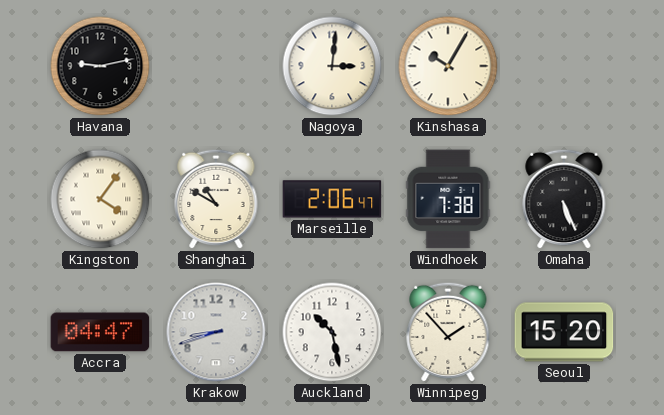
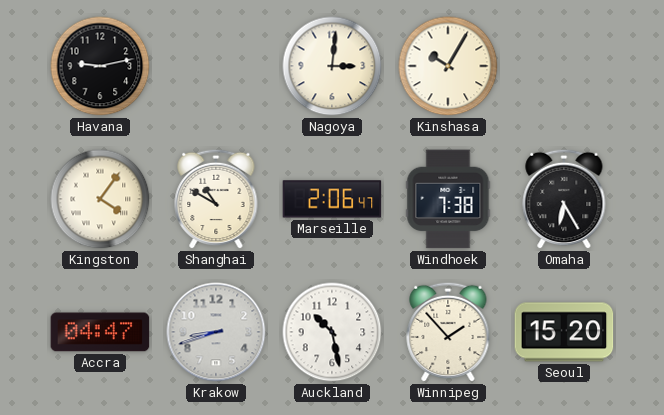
Omaha: 5:26 -> 6:25 (564, 199)
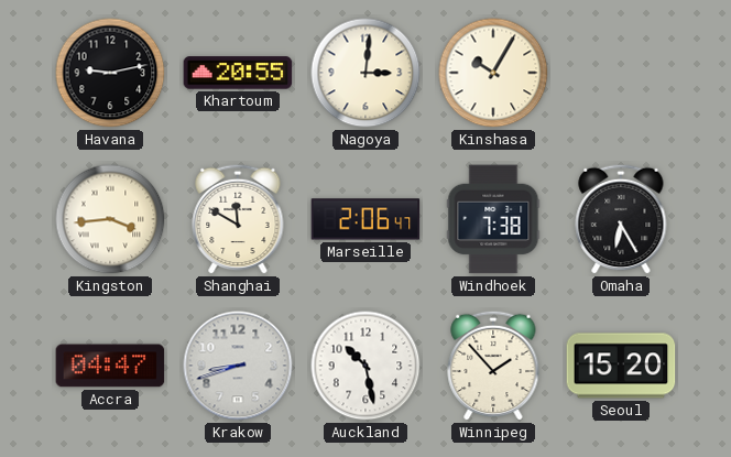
Khartoum: none -> 20:55 (238, 73)
Kingston: 4:06 -> 3:44 (110, 219)
Shanghai: 10:50 -> 11:50 (238, 219)
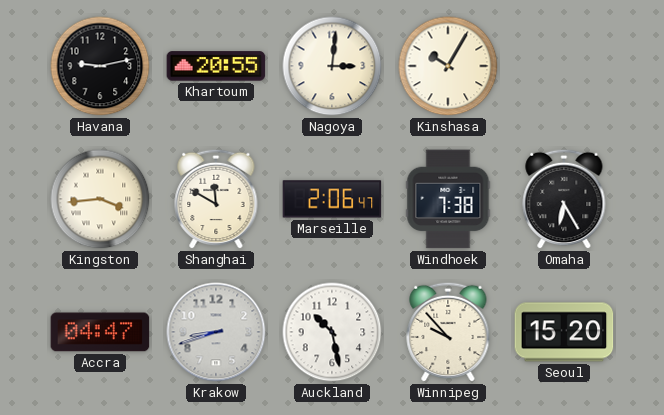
Winnipeg: 1:53 -> 9:53 (448, 332)
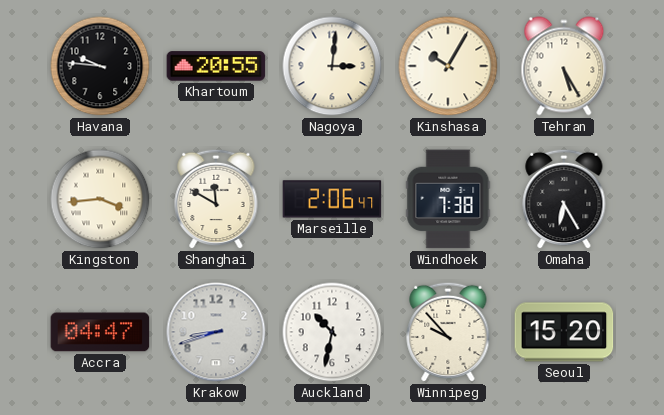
Havana: 9:13 -> 9:46 (100, 66)
Tehran: none -> 5:25 (564, 66)
Auckland: 10:28 -> 10:32 (332, 332)
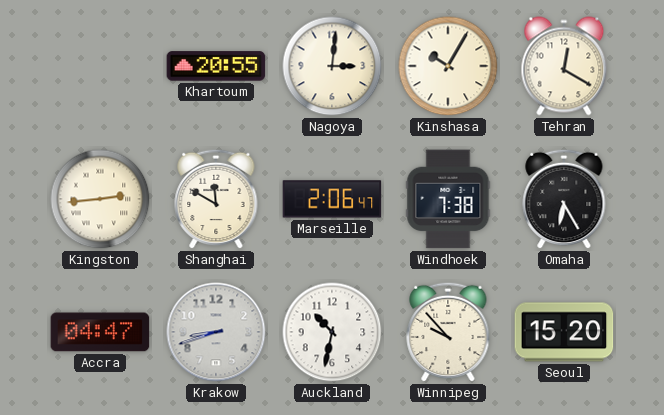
Havana: 9:46 -> none (100, 66)
Tehran: 5:25 -> 12:20 (564, 66)
Kingston: 3:44 -> 2:44 (100, 199)
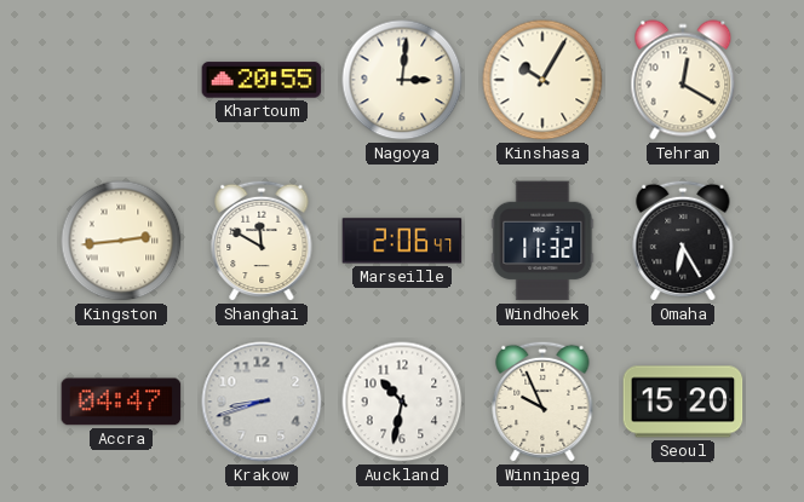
Windhoek: 7:38 -> 11:32 (542, 241)
Winnipeg: 9:53 -> 9:56 (542, 402)
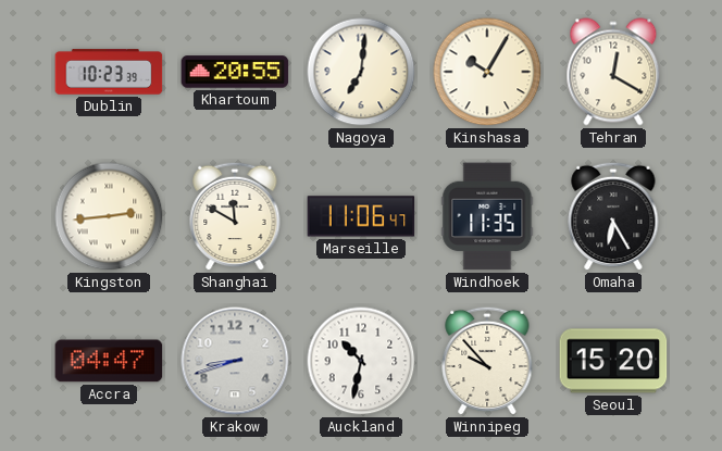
Dublin: none -> 10:23 (109, 72)
Nagoya: 3:01 -> 7:01 (361, 72)
Marseille: 2:06 -> 11:06 (361, 216)
Windhoek: 11:32 -> 11:35 (487, 216)
Winnipeg: 9:56 -> 9:53 (487, 361)
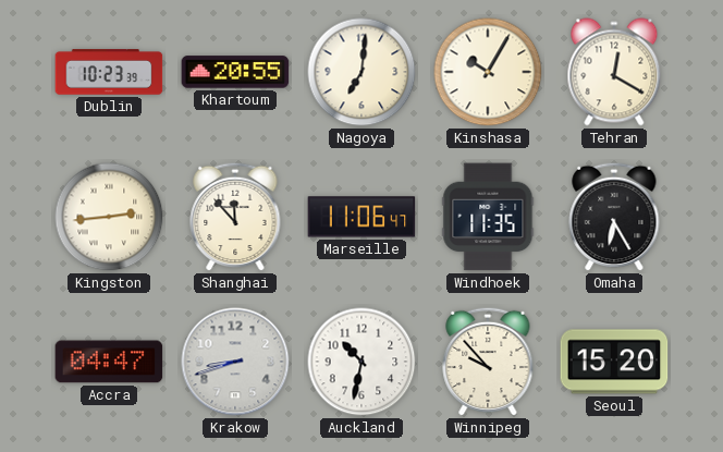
Shanghai: 11:50 -> 11:53 (235, 217)
